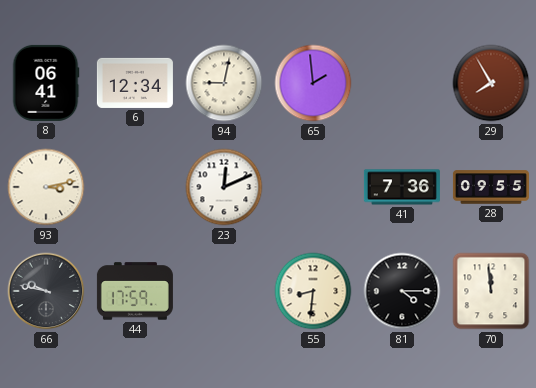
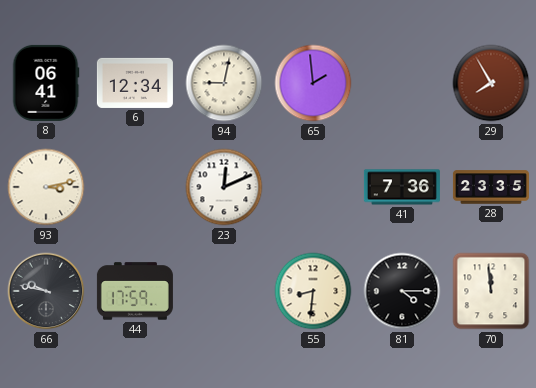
28: 09:55 -> 23:35 (491, 187)
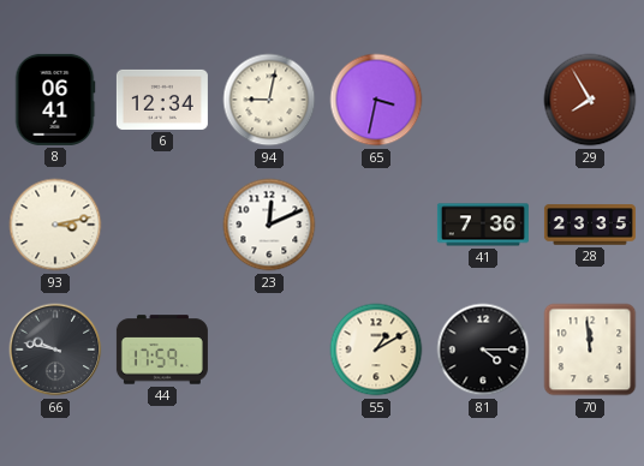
65: 1:59 -> 3:32 (376, 100)
55: 8:31 -> 1:10 (376, 349)
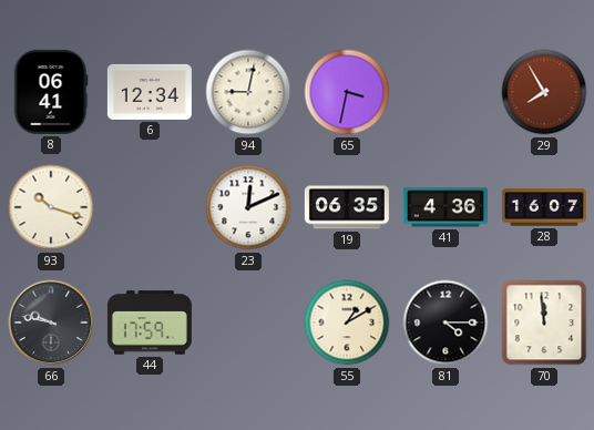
93: 3:13 -> 10:18 (51, 207)
19: none -> 06:35 (347, 207)
41: 7:36 -> 4:36 (445, 207)
28: 23:35 -> 16:07 (544, 207)
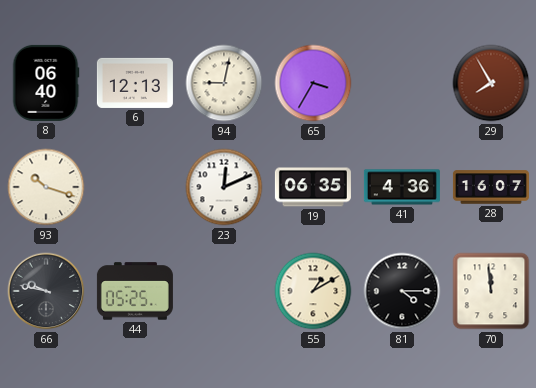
8: 06:41 -> 06:40 (46, 83)
6: 12:34 -> 12:13 (135, 83)
65: 3:32 -> 3:35 (313, 83)
44: 17:59 -> 05:25 (135, 291)
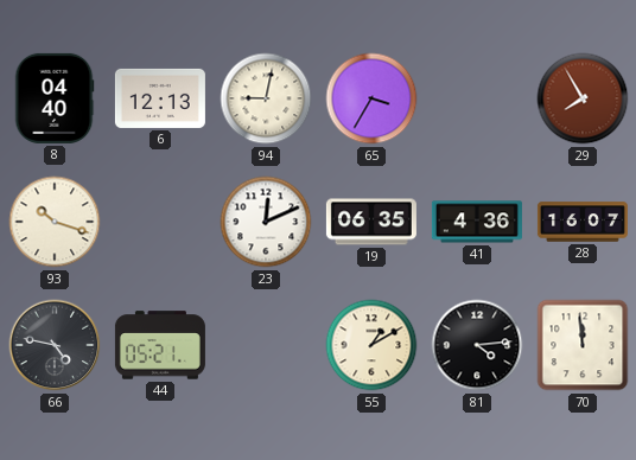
8: 06:40 -> 04:40 (55, 98)
66: 9:47 -> 4:47 (55, 345)
44: 05:25 -> 05:21 (160, 345)
81: 4:15 -> 4:14 (477, 345)
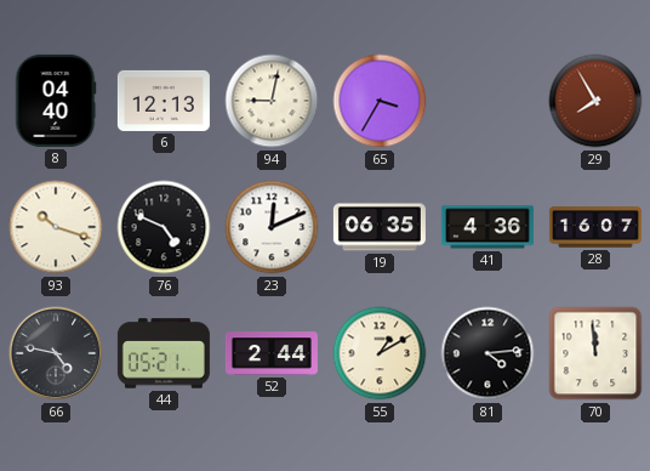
76: none -> 4:49 (164, 227)
52: none -> 2:44 (272, 353)
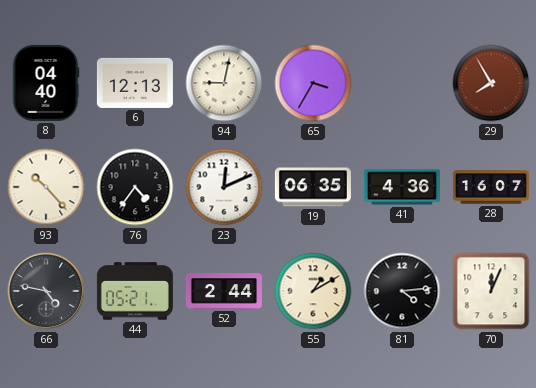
93: 10:18 -> 10:23 (46, 187)
76: 4:49 -> 4:36 (135, 187)
70: 11:59 -> 12:04 (491, 291)
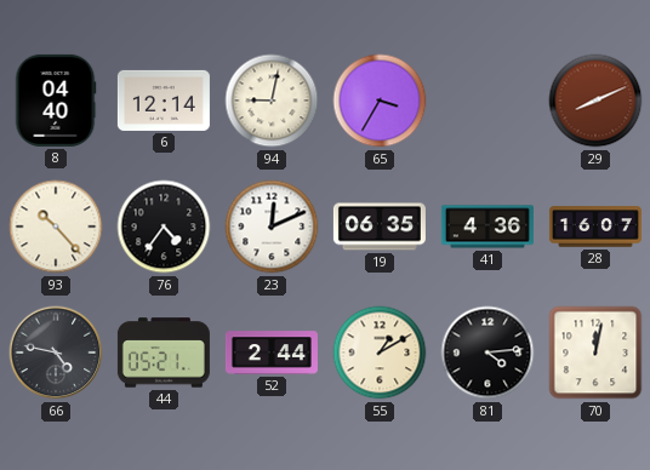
6: 12:13 -> 12:14 (164, 101)
29: 7:55 -> 8:11 (595, 101)
70: 12:04 -> 12:02 (595, 352)
